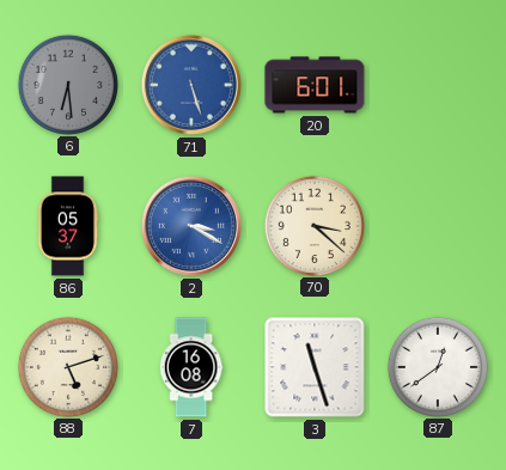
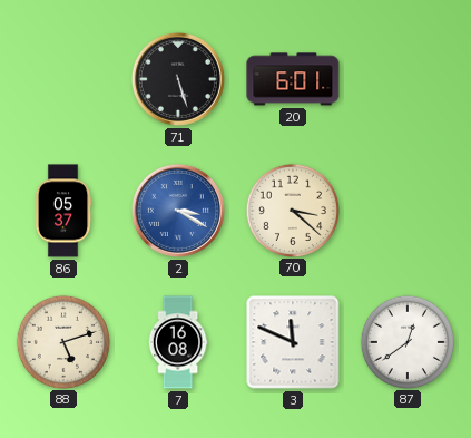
6: 6:29 -> none (67, 84)
71 dial: blue -> black (178, 79)
3: 11:27 -> 11:49 (293, 342)
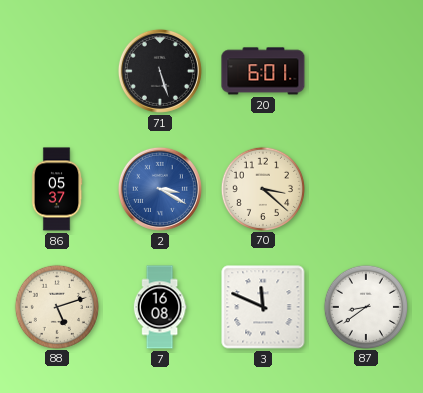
87: 12:39 -> 8:39 (365, 306)
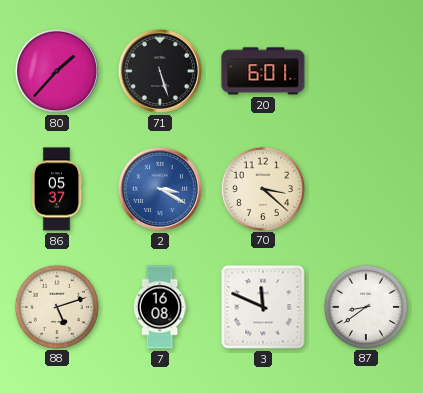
80: none -> 1:37 (57, 71)
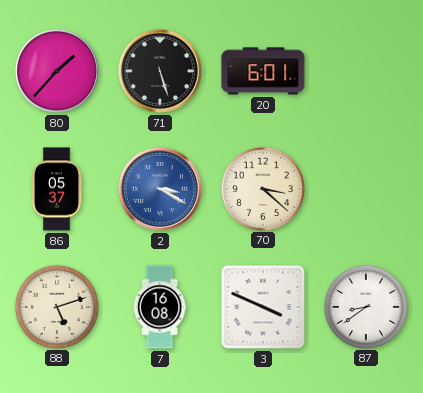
3: 11:49 -> 3:49 (263, 307)
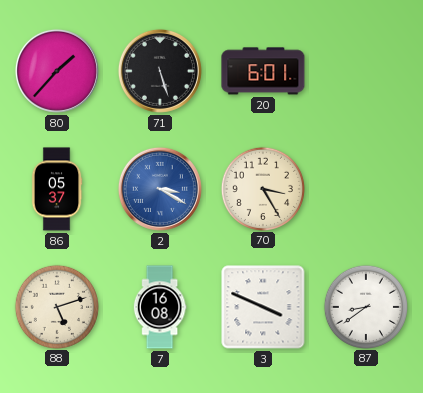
70: 3:22 -> 3:25 (262, 188)
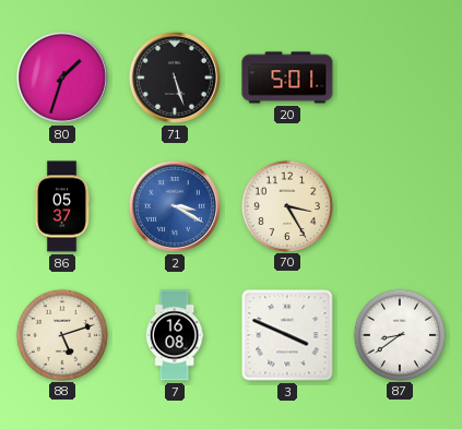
80: 1:37 -> 1:33 (62, 78)
20: 6:01 -> 5:01 (287, 78)
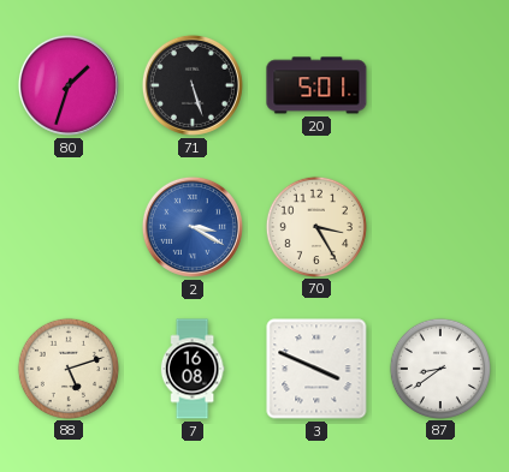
86: 05:37 -> none (62, 206)
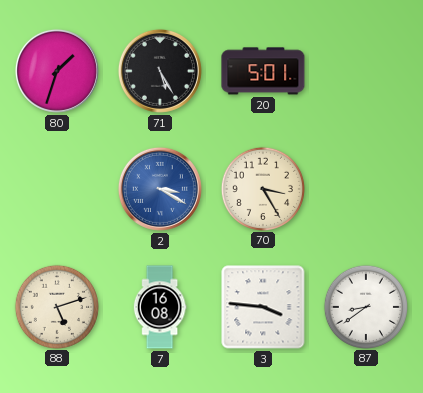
71: 5:27 -> 5:25 (160, 71)
3: 3:49 -> 3:46 (263, 307)
